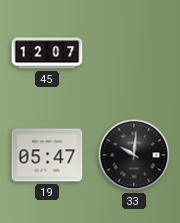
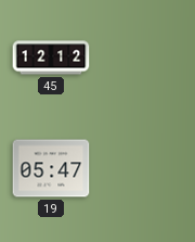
45: 12:07 -> 12:12 (51, 58)
33: 10:01 -> none (134, 155)
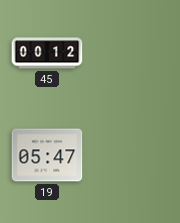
45: 12:12 -> 00:12 (47, 53)
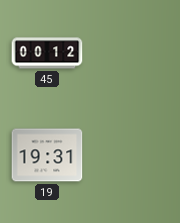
19: 05:47 -> 19:31 (47, 155)
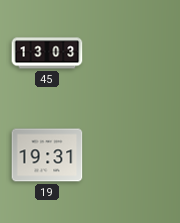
45: 00:12 -> 13:03 (47, 53)
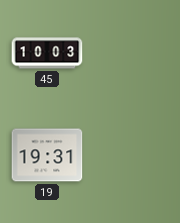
45: 13:03 -> 10:03 (47, 53)
